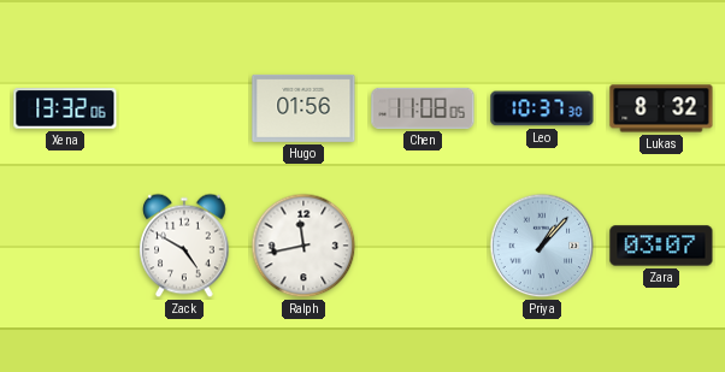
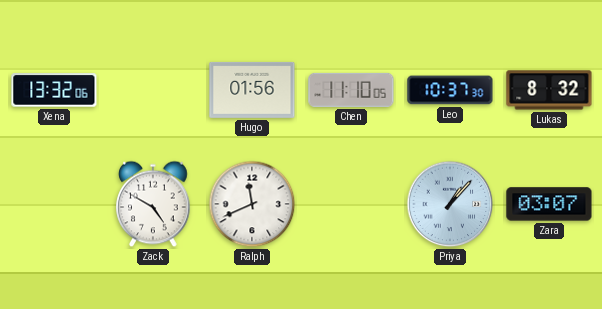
Chen: 11:08 -> 11:10 (351, 90)
Ralph: 11:43 -> 11:41 (252, 204)
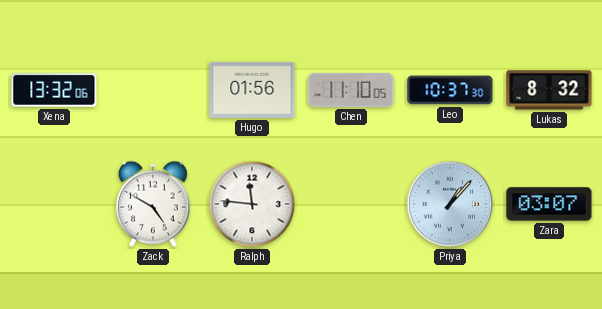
Ralph: 11:41 -> 11:46 (252, 204)
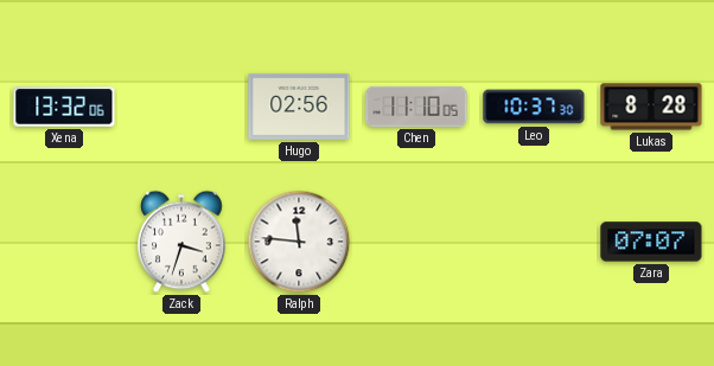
Hugo: 01:56 -> 02:56 (299, 107)
Lukas: 8:32 -> 8:28 (651, 107)
Zack: 4:50 -> 3:33 (181, 242)
Priya: 1:07 -> none (450, 204)
Zara: 03:07 -> 07:07 (651, 242)
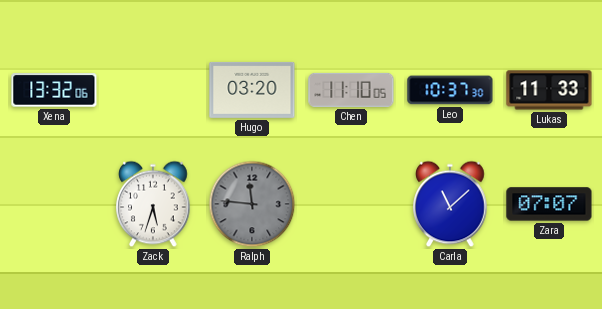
Hugo: 02:56 -> 03:20 (252, 90)
Lukas: 8:28 -> 11:33 (549, 90)
Zack: 3:33 -> 5:33 (153, 204)
Ralph dial: white -> grey (252, 204)
Carla: none -> 11:08 (450, 204)
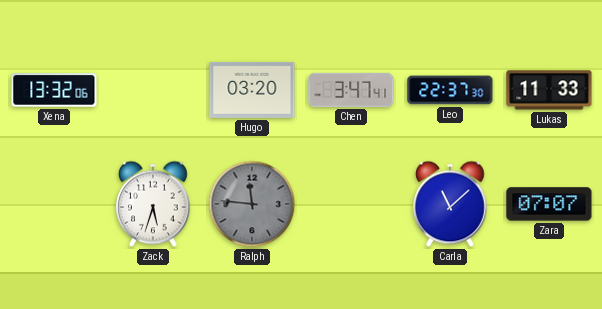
Chen: 11:10 -> 3:47 (351, 90)
Leo: 10:37 -> 22:37 (450, 90)
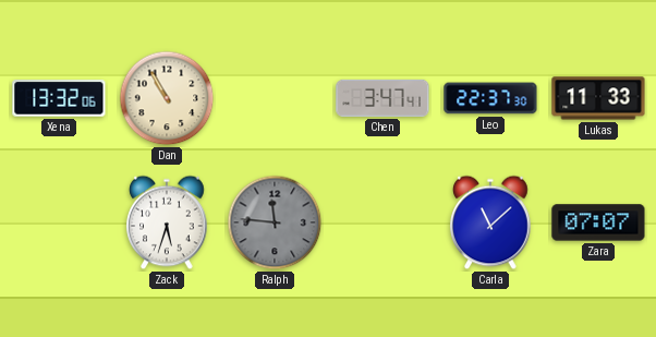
Dan: none -> 10:55 (167, 98)
Hugo: 03:20 -> none (252, 90)
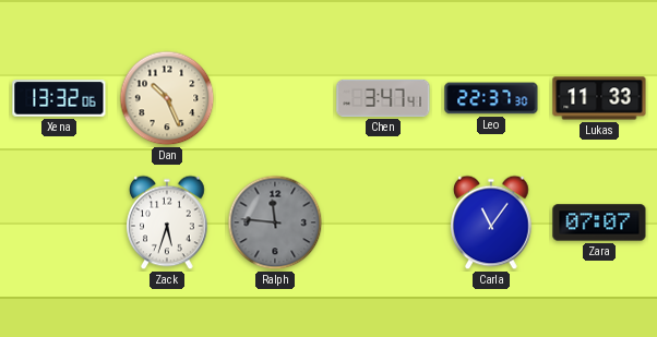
Dan: 10:55 -> 10:26 (167, 98)
Carla: 11:08 -> 11:06 (491, 222)
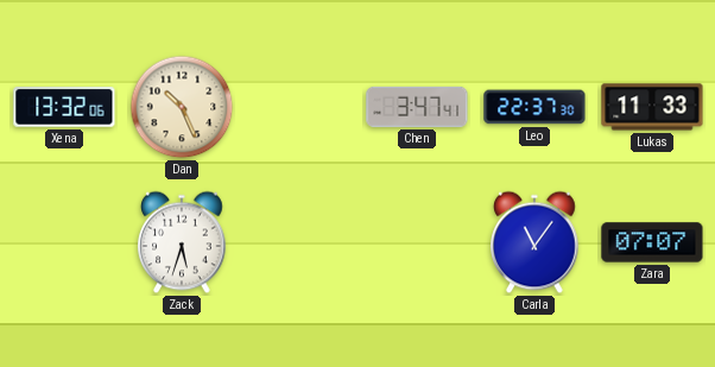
Ralph: 11:46 -> none (275, 222)
